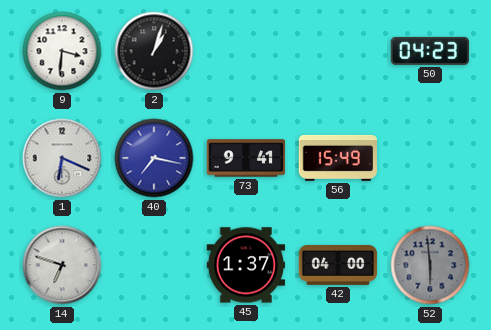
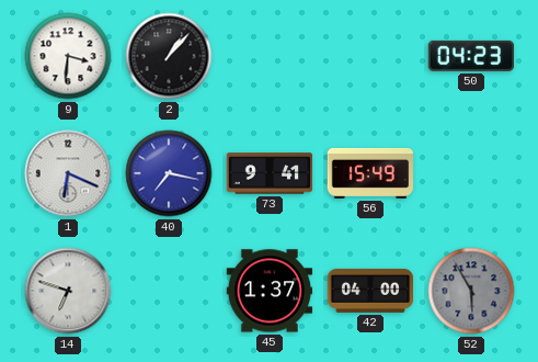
2: 1:03 -> 1:07 (169, 56)
52: 5:59 -> 5:55 (471, 291)
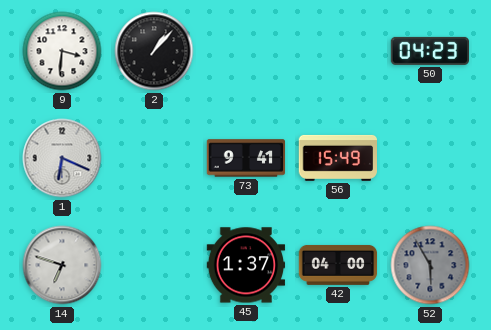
40: 7:17 -> none (169, 173)
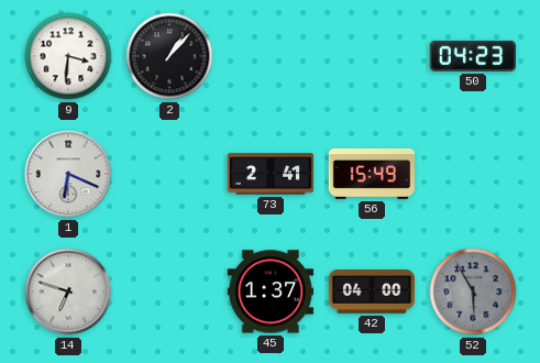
73: 9:41 -> 2:41 (271, 174)
